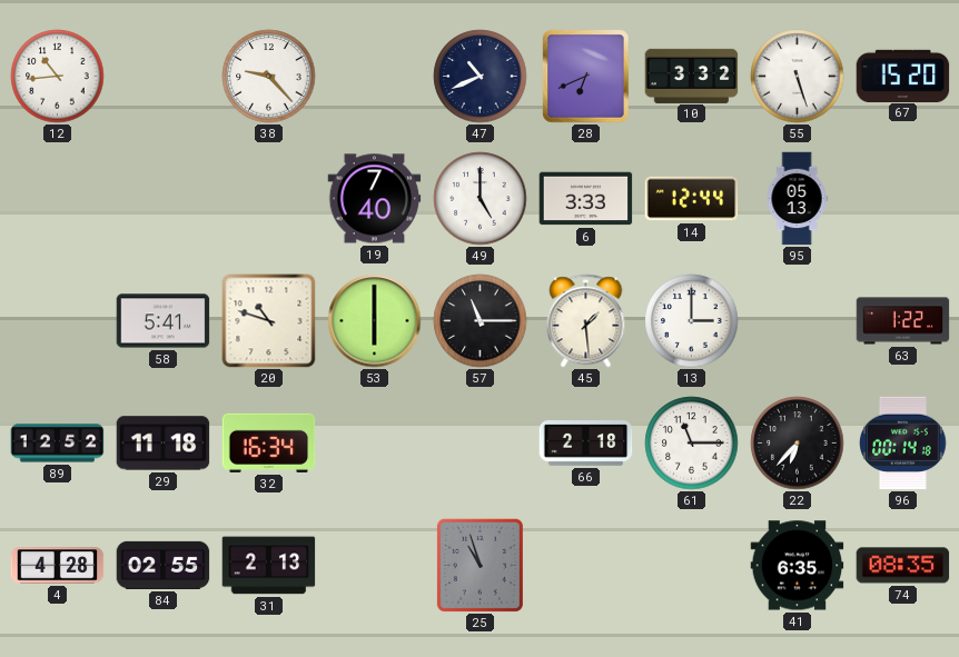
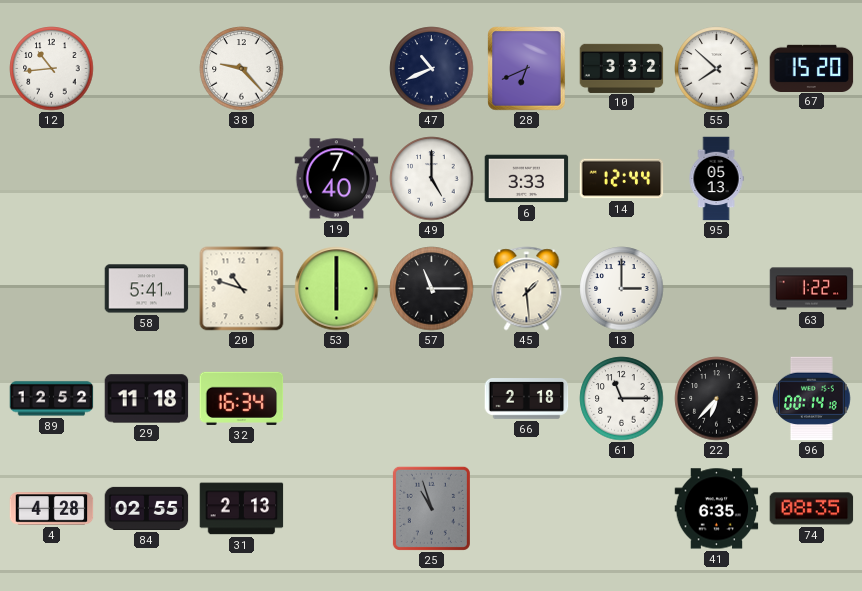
55: 5:27 -> 7:52 (717, 69)
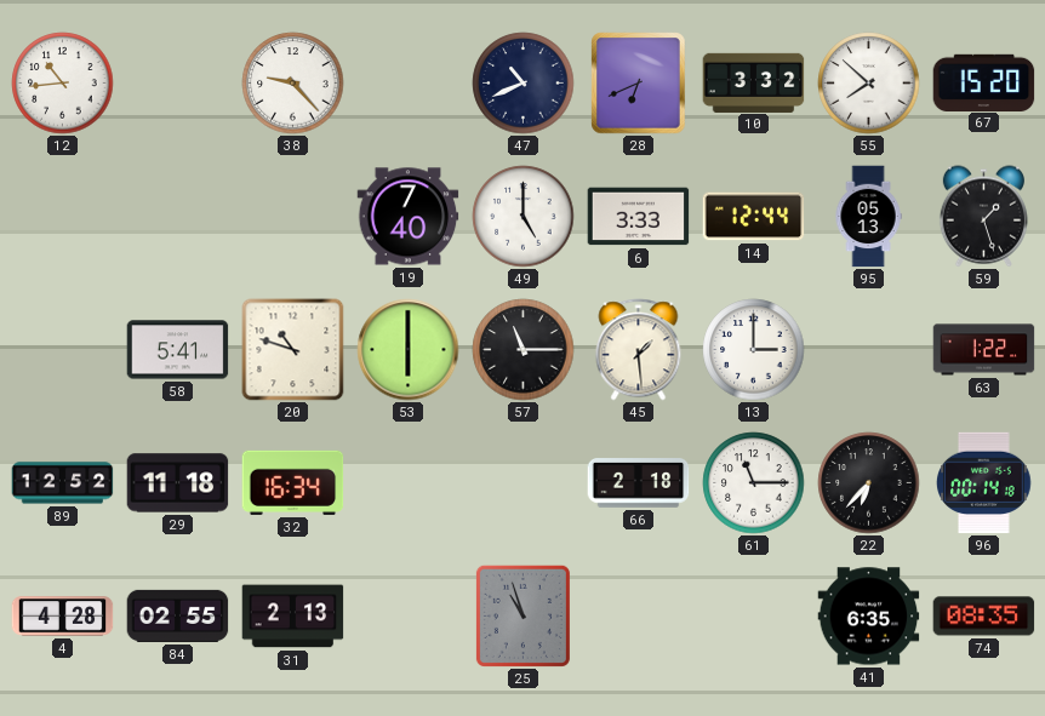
59: none -> 1:27 (983, 217)
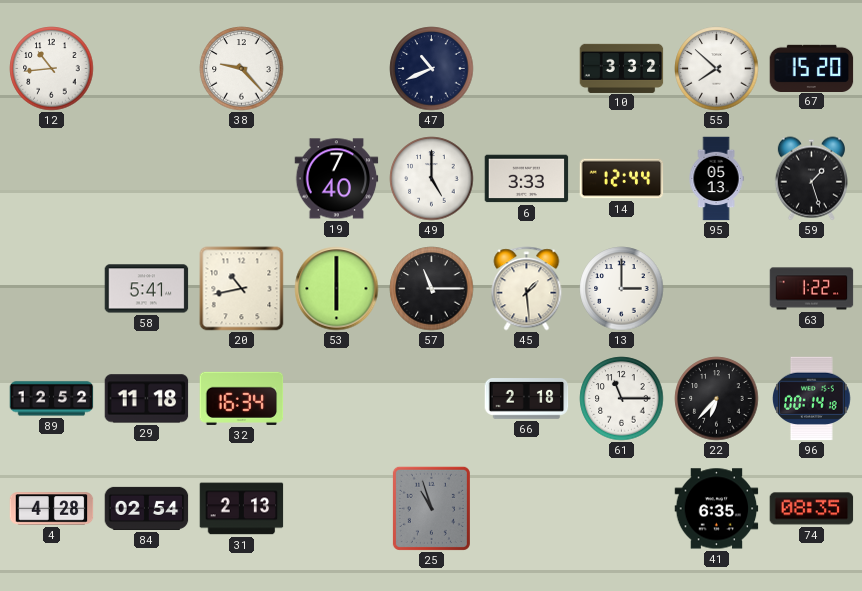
28: 6:41 -> none (639, 84)
20: 10:48 -> 10:43 (242, 289)
84: 02:55 -> 02:54 (147, 508)
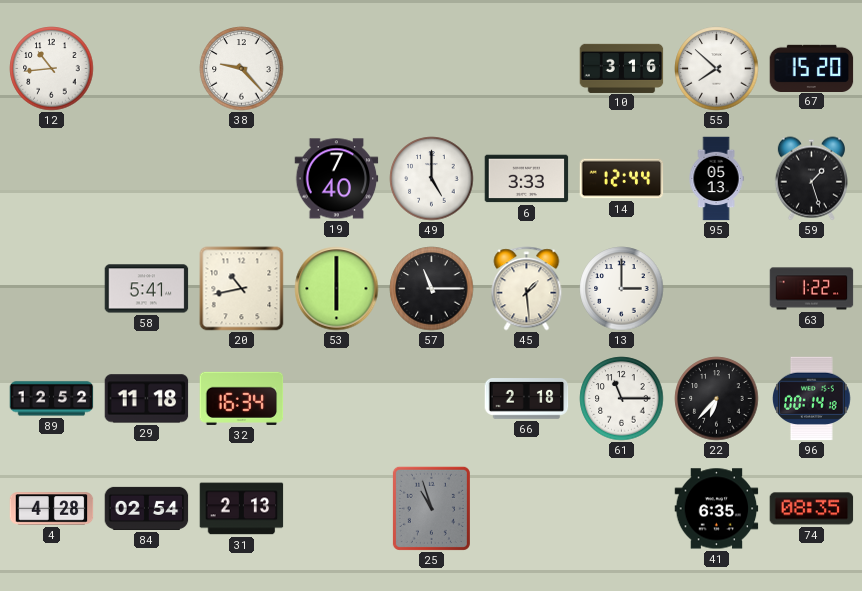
47: 10:41 -> none (432, 69)
10: 3:32 -> 3:16 (622, 68)
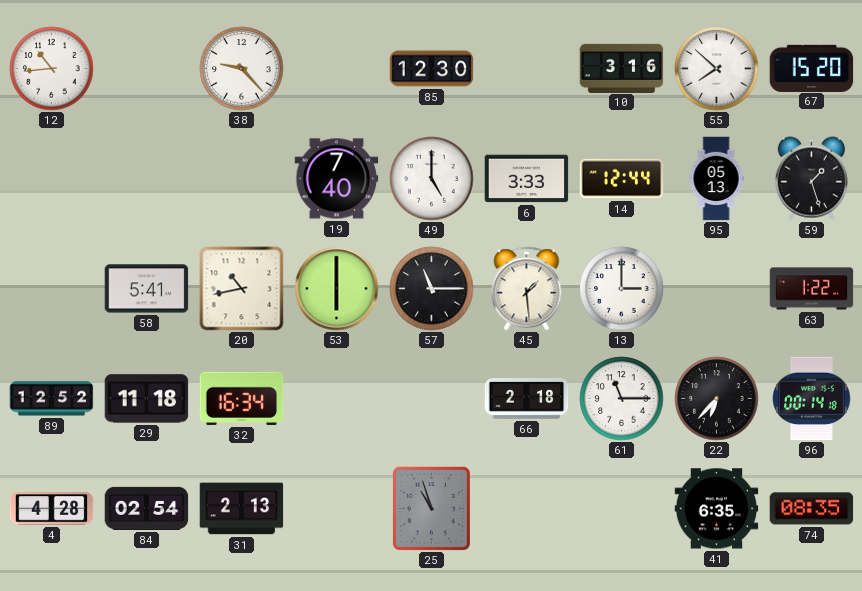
85: none -> 12:30 (432, 69)
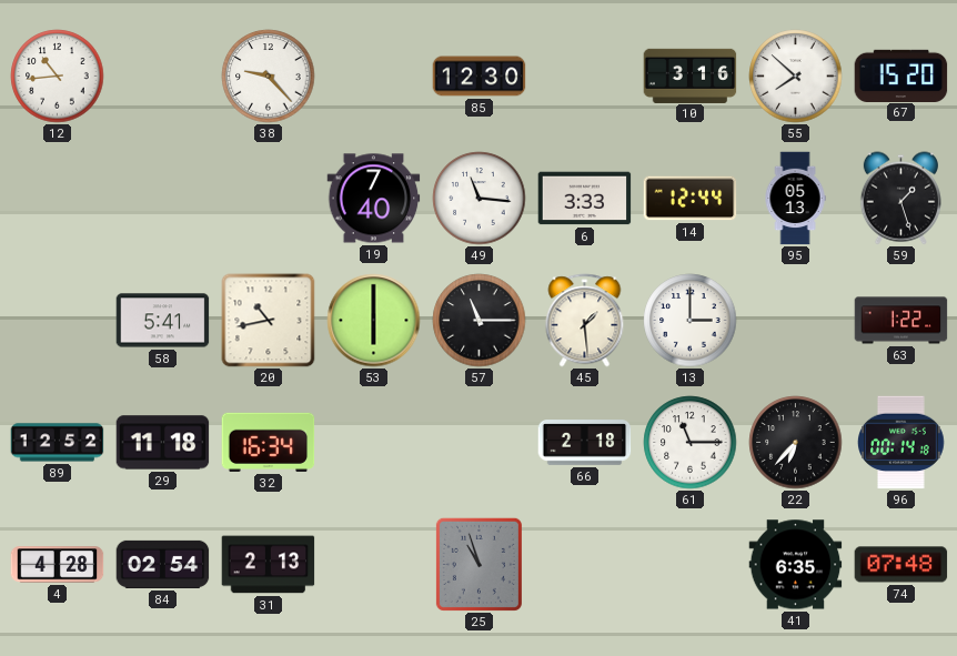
49: 5:00 -> 11:16 (480, 199)
74: 08:35 -> 07:48 (901, 565)
